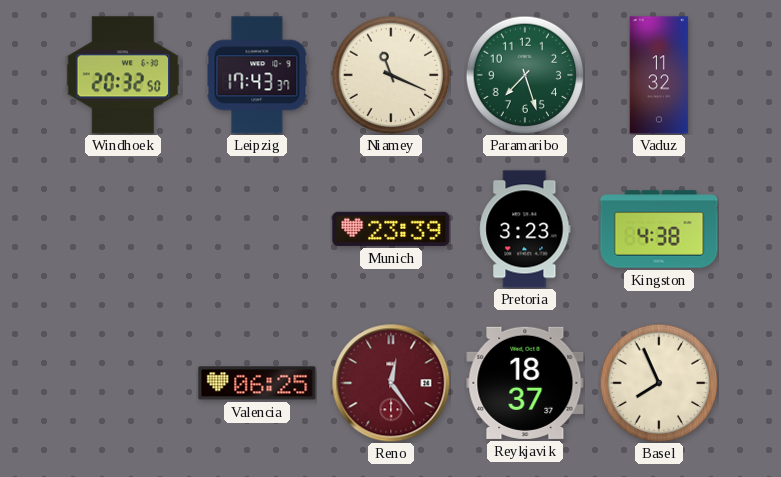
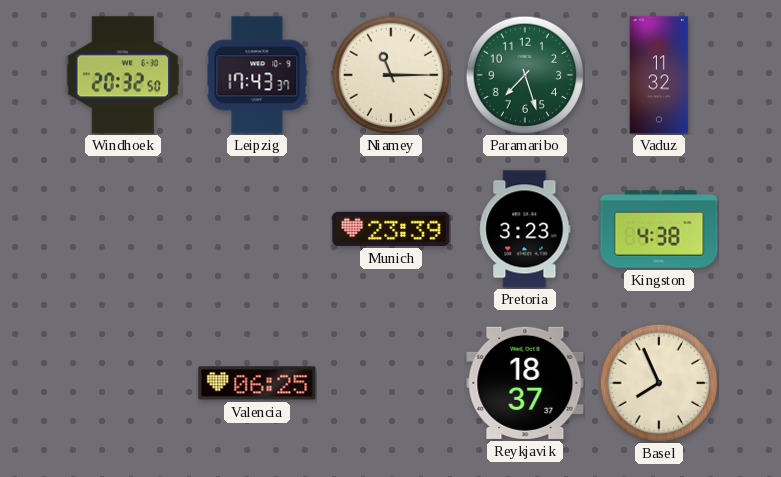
Niamey: 11:19 -> 11:15 (391, 75)
Reno: 12:24 -> none (391, 383)
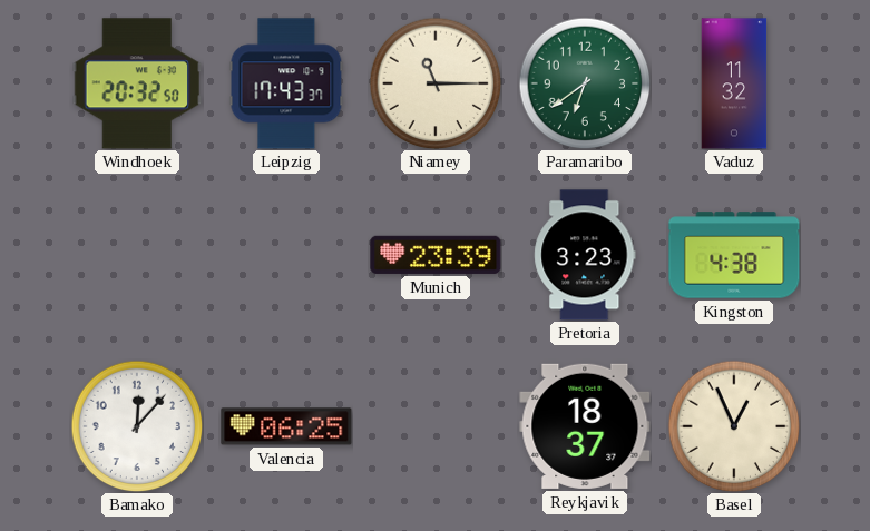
Paramaribo: 7:27 -> 6:39 (585, 83)
Bamako: none -> 12:07 (137, 426)
Basel: 7:56 -> 12:56 (734, 426)
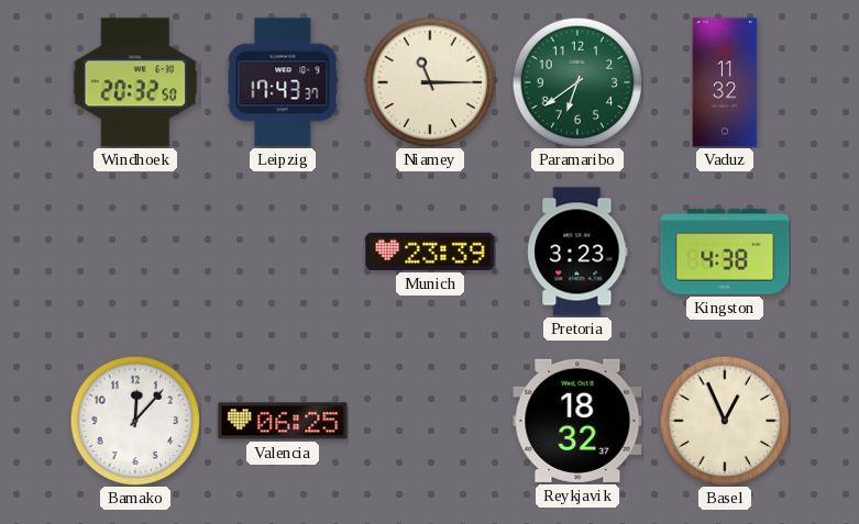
Reykjavik: 18:37 -> 18:32 (577, 421)
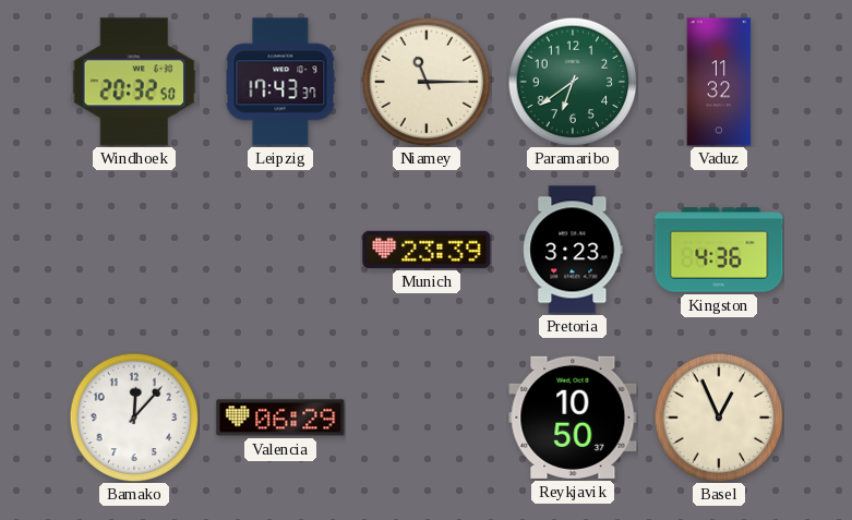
Kingston: 4:38 -> 4:36 (719, 250)
Valencia: 06:25 -> 06:29 (280, 418)
Reykjavik: 18:32 -> 10:50 (573, 418)
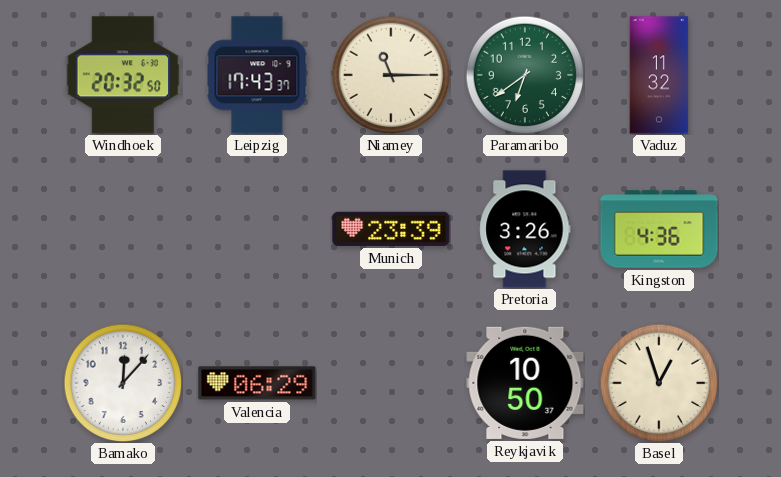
Pretoria: 3:23 -> 3:26 (525, 229)
Basel: 12:56 -> 12:57 (659, 383)
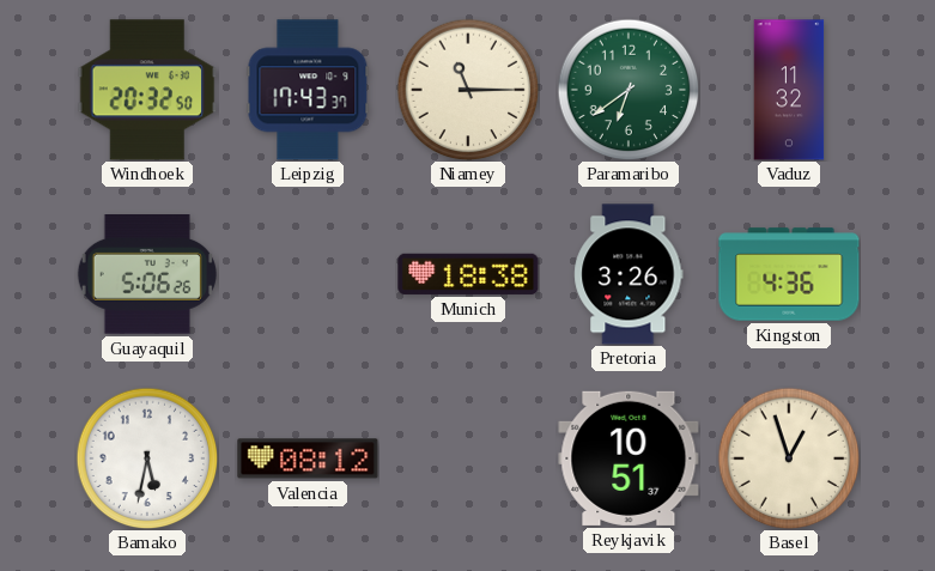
Guayaquil: none -> 5:06 (147, 275)
Munich: 23:39 -> 18:38 (468, 274)
Bamako: 12:07 -> 5:32 (147, 458)
Valencia: 06:29 -> 08:12 (308, 458)
Reykjavik: 10:50 -> 10:51 (629, 458)
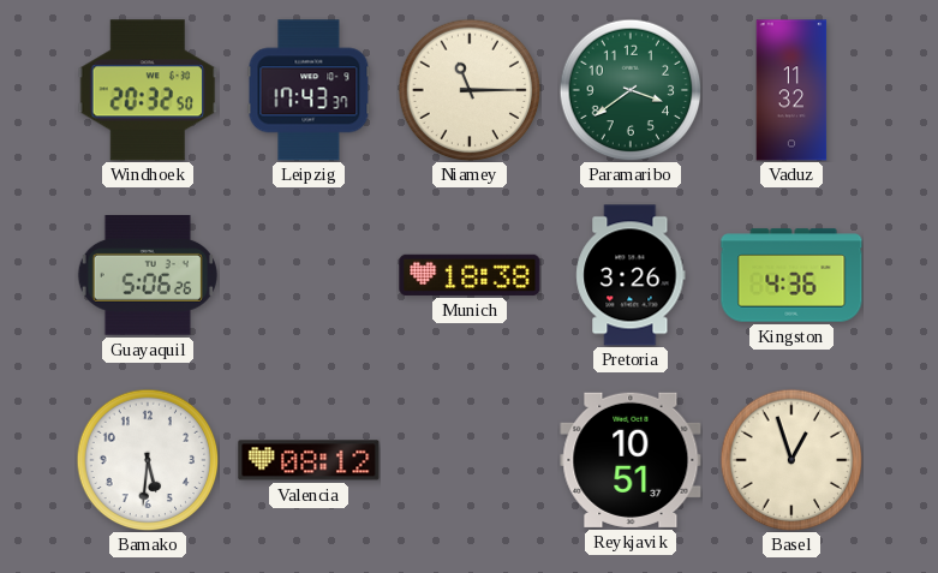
Paramaribo: 6:39 -> 3:39 (631, 90)
Bamako: 5:32 -> 5:31 (148, 460)
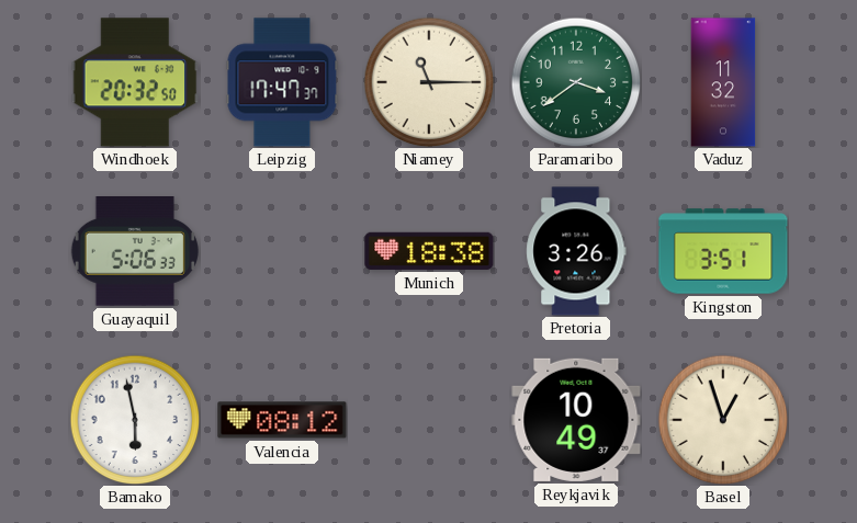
Leipzig: 17:43 -> 17:47 (282, 82)
Guayaquil: 5:06:26 -> 5:06:33 (135, 252)
Kingston: 4:36 -> 3:51 (723, 251)
Bamako: 5:31 -> 5:58 (135, 420)
Reykjavik: 10:51 -> 10:49 (576, 420)
